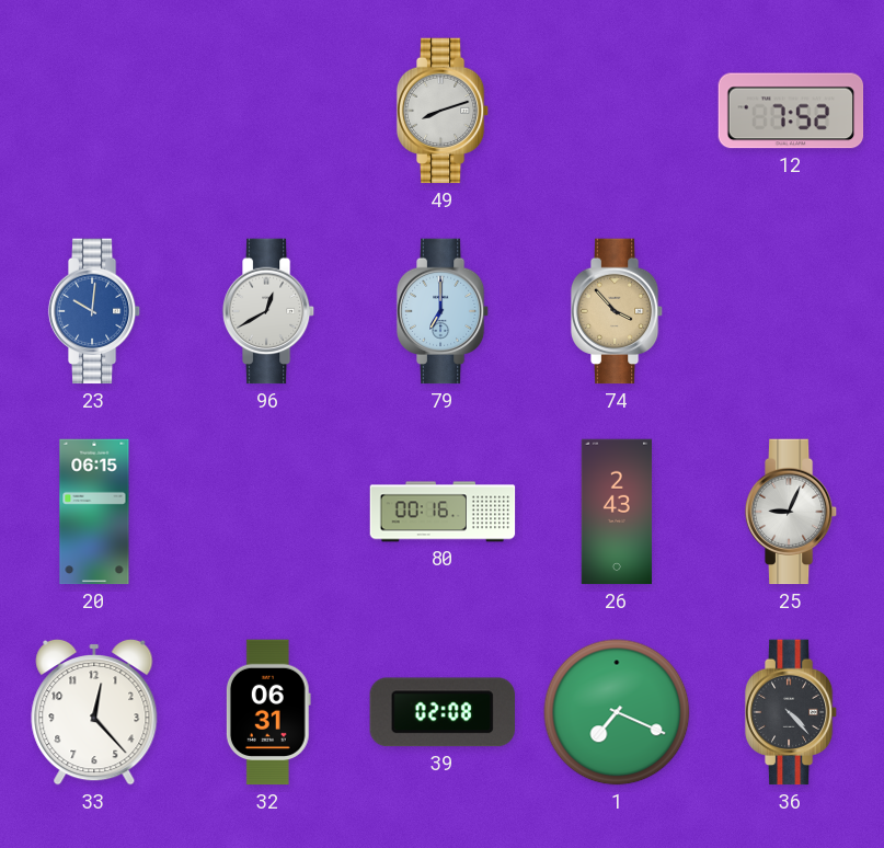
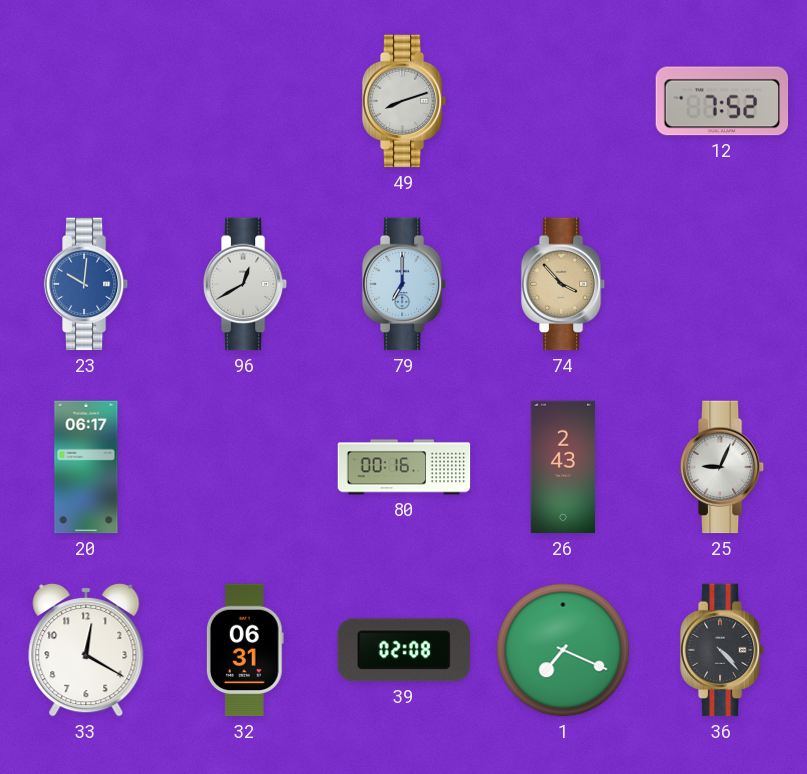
20: 06:15 -> 06:17 (86, 467)
33: 12:23 -> 12:20 (86, 650)
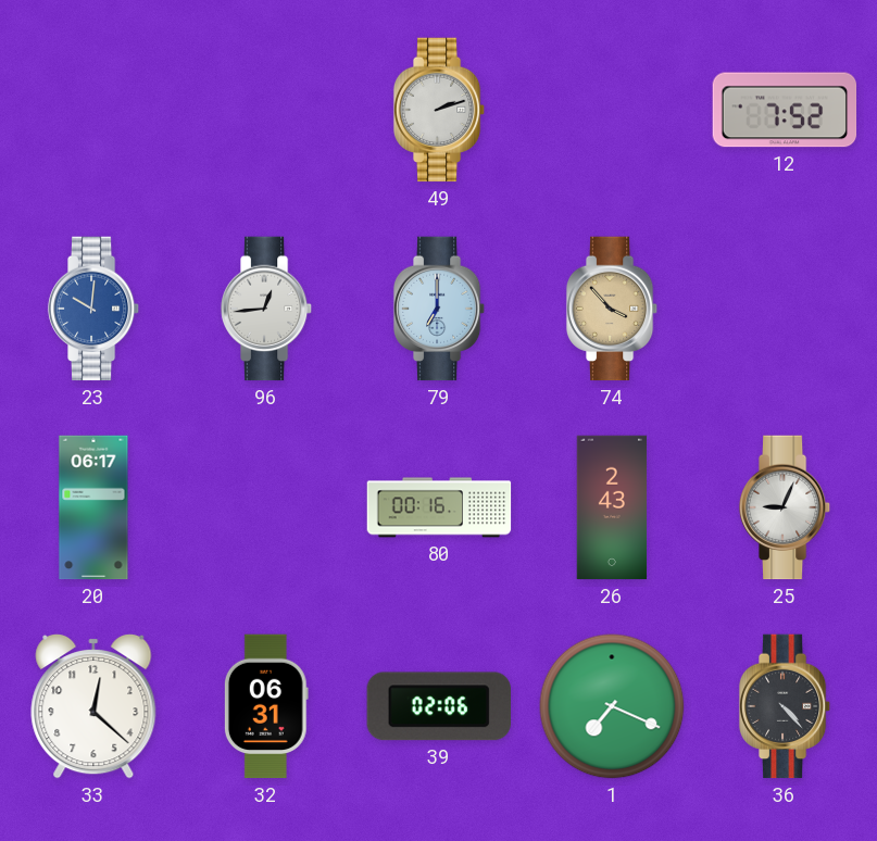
49: 8:12 -> 2:12 (439, 110)
96: 12:40 -> 12:44 (266, 309)
33: 12:20 -> 12:22 (93, 706)
39: 02:08 -> 02:06 (439, 706)
